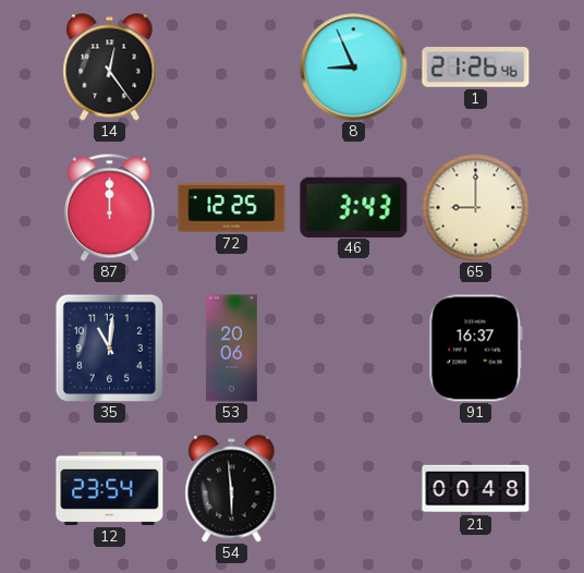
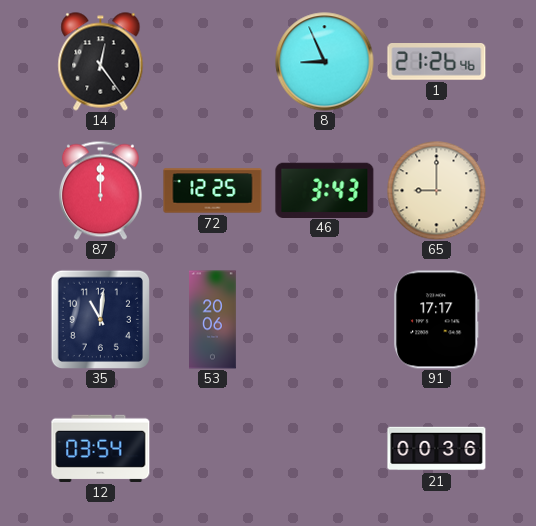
91: 16:37 -> 17:17 (437, 320)
12: 23:54 -> 03:54 (101, 448)
54: 5:59 -> none (232, 489)
21: 00:48 -> 00:36 (437, 449)
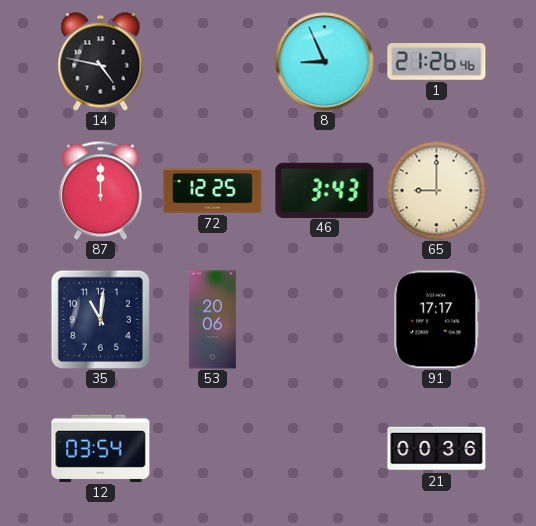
14: 12:24 -> 4:47 (101, 62)
